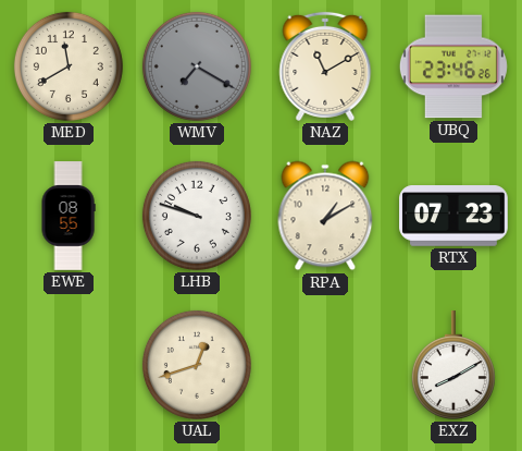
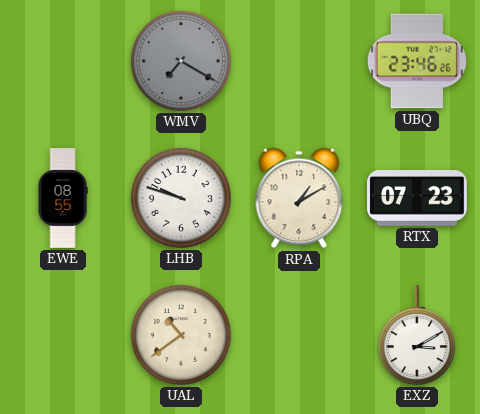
MED: 11:40 -> none (69, 66)
NAZ: 11:10 -> none (325, 66)
UAL: 12:42 -> 10:39 (181, 335)
EXZ: 8:10 -> 3:10 (417, 335)
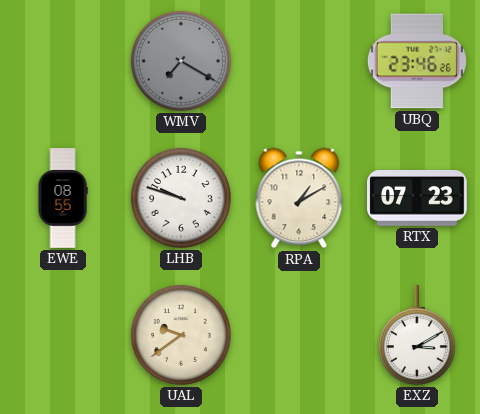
UAL: 10:39 -> 9:39 (181, 335)
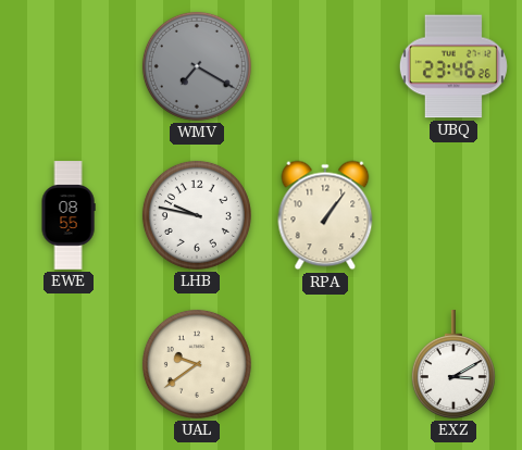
LHB: 9:48 -> 9:47 (197, 215)
RPA: 1:10 -> 1:06 (325, 215)
RTX: 07:23 -> none (417, 199)
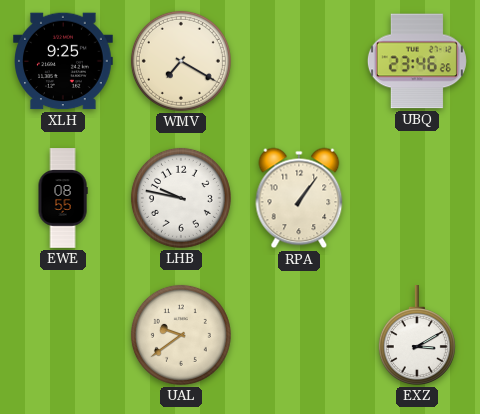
XLH: none -> 9:25 (63, 61)
WMV dial: grey -> cream (181, 61)
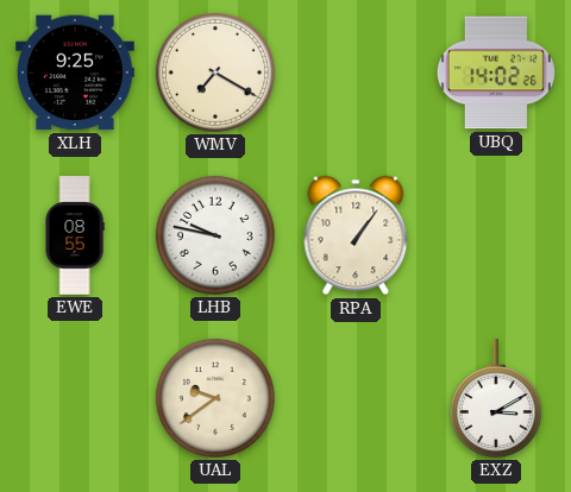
UBQ: 23:46 -> 14:02 (496, 72)
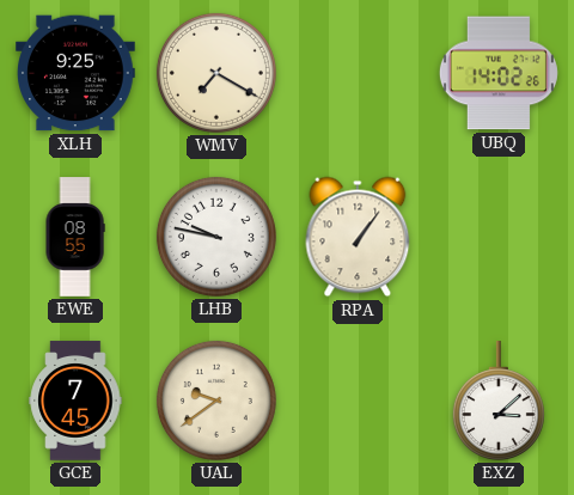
GCE: none -> 7:45 (75, 401)
EXZ: 3:10 -> 3:08 (499, 401)
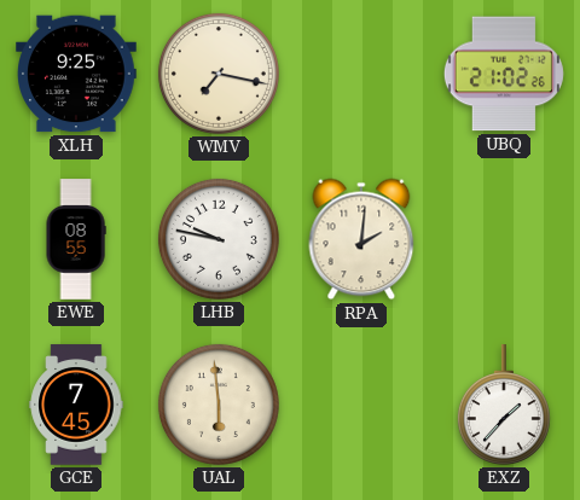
WMV: 7:20 -> 7:17 (219, 74)
UBQ: 14:02 -> 21:02 (504, 74)
RPA: 1:06 -> 2:01 (361, 239)
UAL: 9:39 -> 5:59 (219, 405)
EXZ: 3:08 -> 1:37 (504, 405)
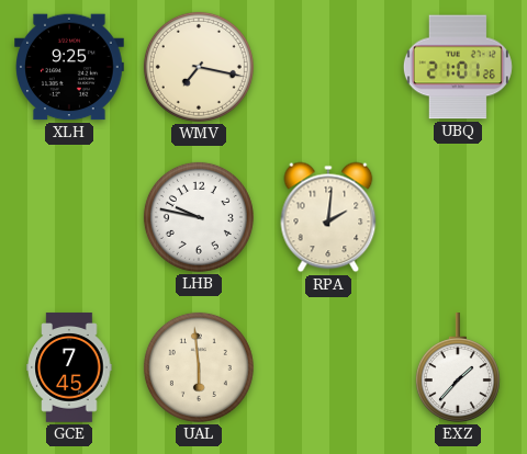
UBQ: 21:02 -> 21:01 (458, 67)
EWE: 08:55 -> none (76, 239)
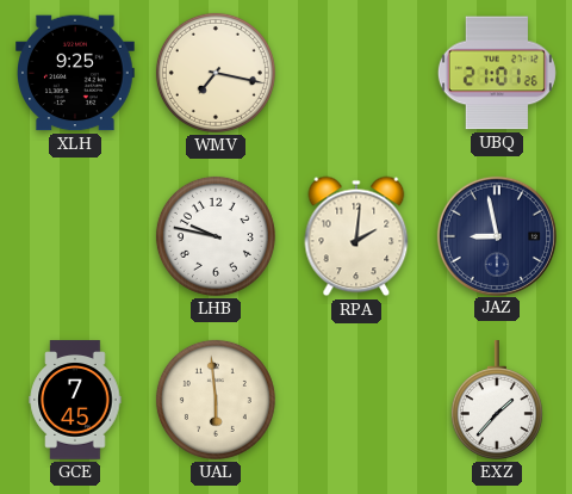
JAZ: none -> 8:58 (496, 235)
